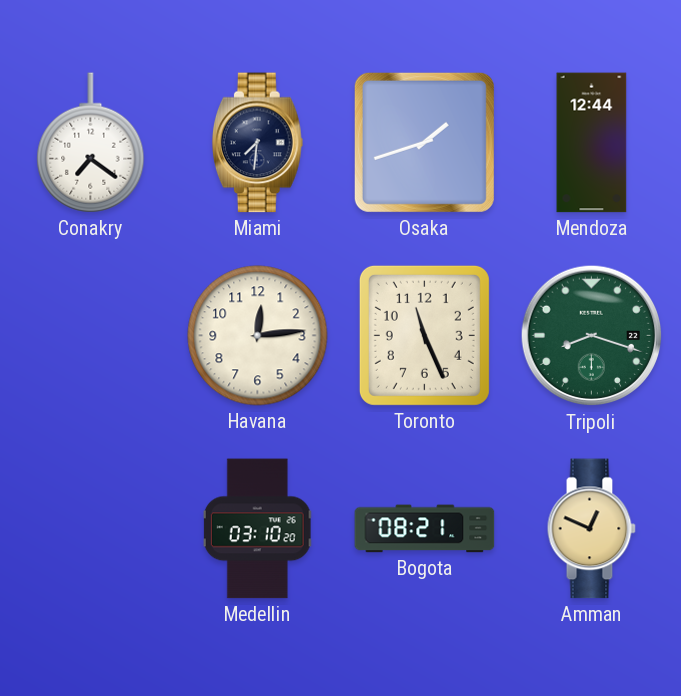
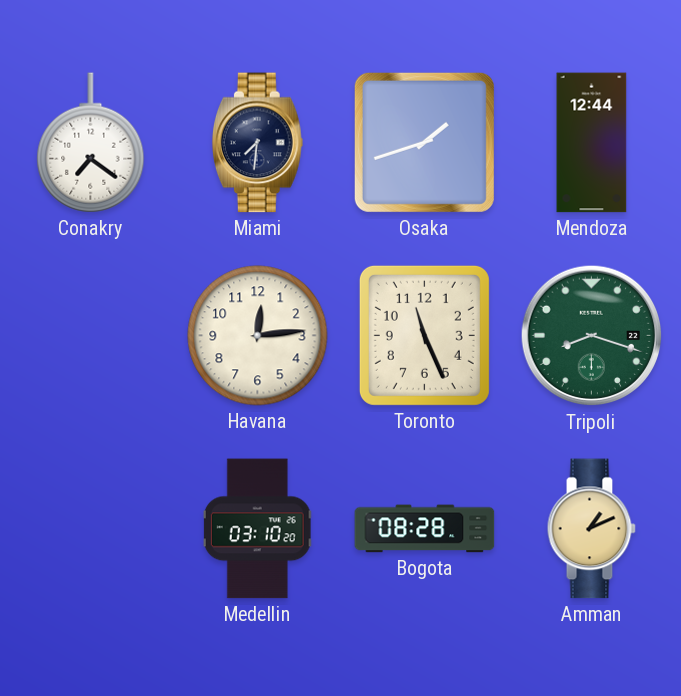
Bogota: 08:21 -> 08:28 (425, 529)
Amman: 12:49 -> 1:11 (591, 529)
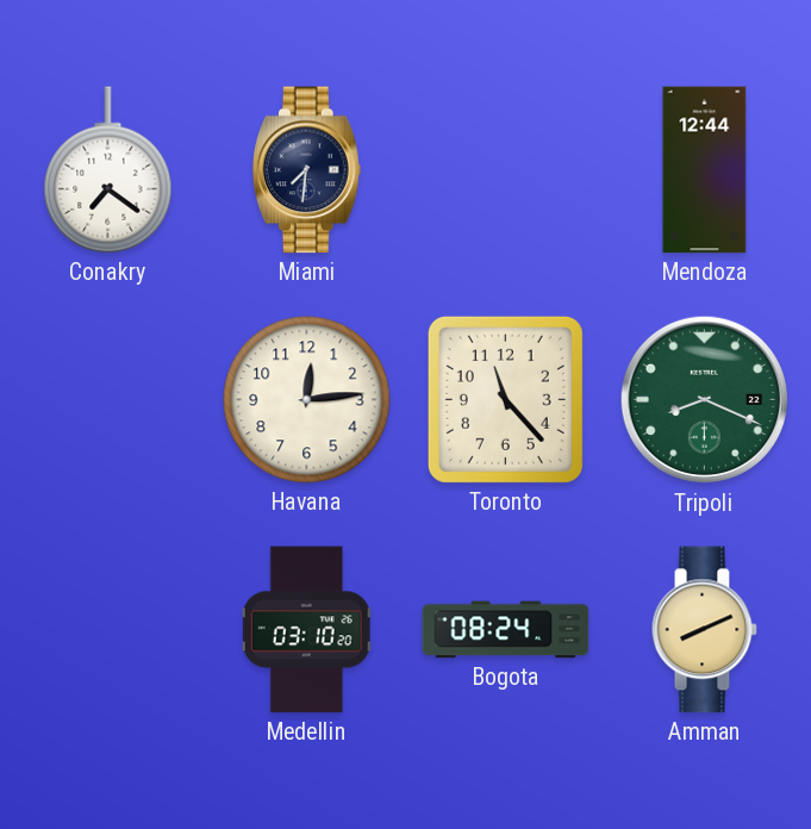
Osaka: 1:42 -> none (424, 142)
Toronto: 11:26 -> 11:23 (505, 399)
Tripoli: 8:18 -> 8:19 (705, 400)
Bogota: 08:28 -> 08:24 (506, 630)
Amman: 1:11 -> 8:11 (704, 630)
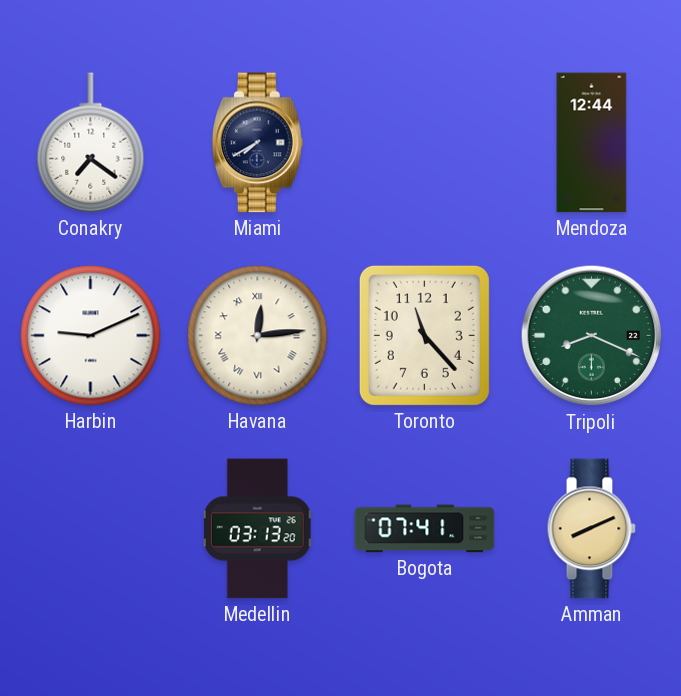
Miami: 7:31 -> 7:40 (257, 143)
Harbin: none -> 9:11 (91, 336)
Havana numerals: Arabic -> Roman (258, 336)
Medellin: 03:10 -> 03:13 (258, 529)
Bogota: 08:24 -> 07:41 (425, 529)
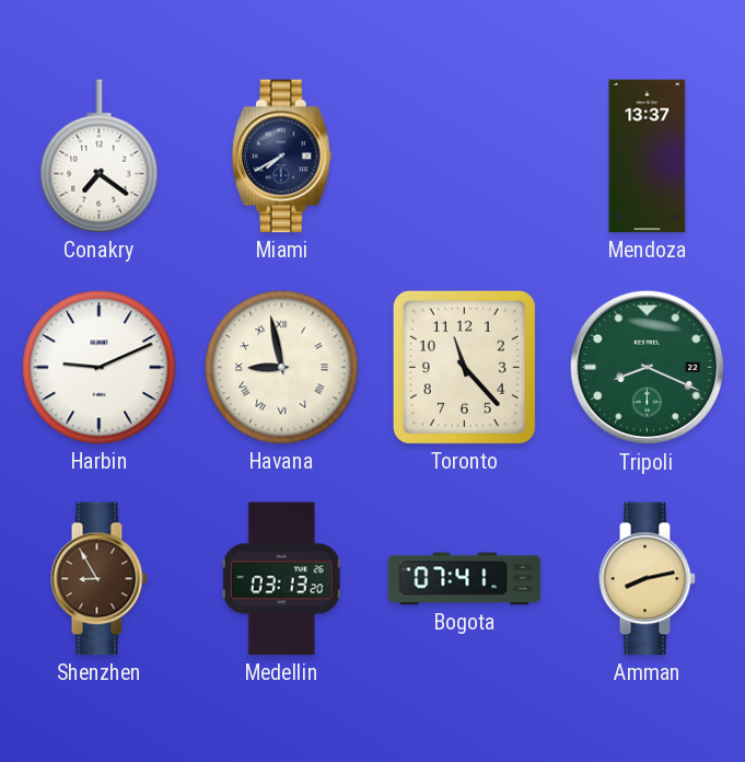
Mendoza: 12:44 -> 13:37 (648, 157)
Havana: 12:14 -> 8:58 (282, 368)
Shenzhen: none -> 8:55 (98, 579)
Amman: 8:11 -> 8:13 (647, 579)
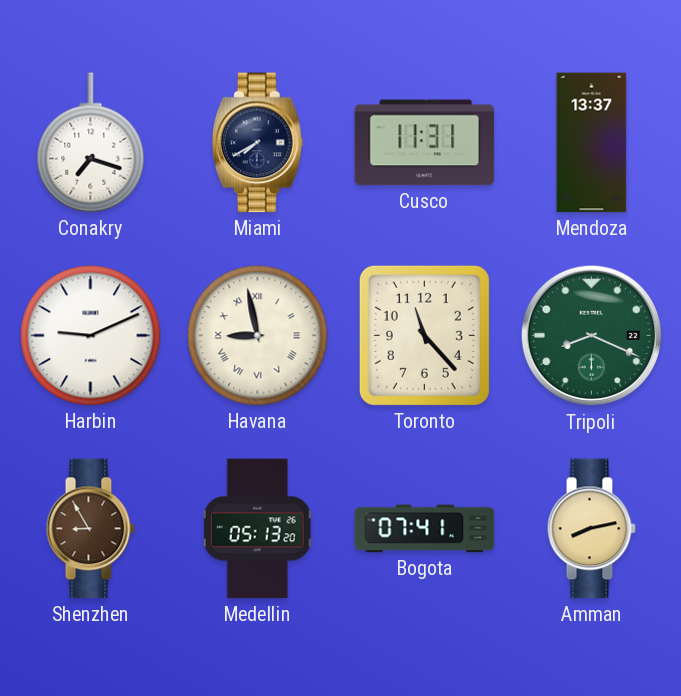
Conakry: 7:21 -> 7:18 (91, 143)
Cusco: none -> 11:31 (425, 143)
Medellin: 03:13 -> 05:13 (258, 529)
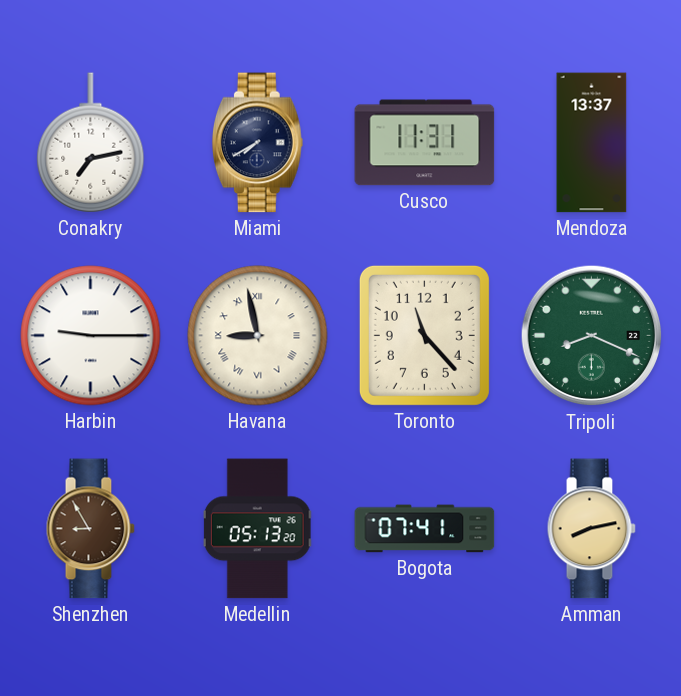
Conakry: 7:18 -> 7:13 (91, 143)
Harbin: 9:11 -> 9:15 (91, 336)
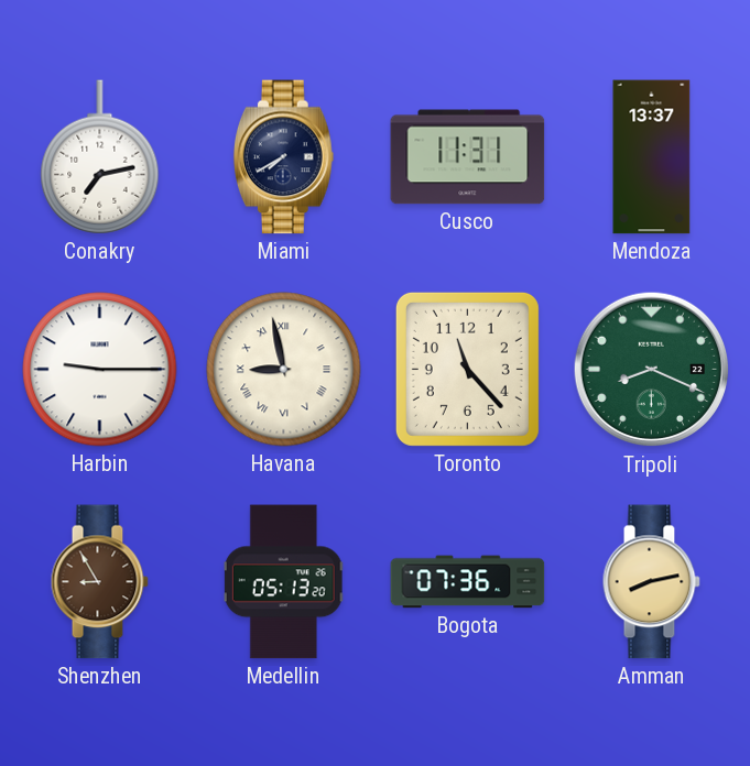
Bogota: 07:41 -> 07:36 (468, 582)
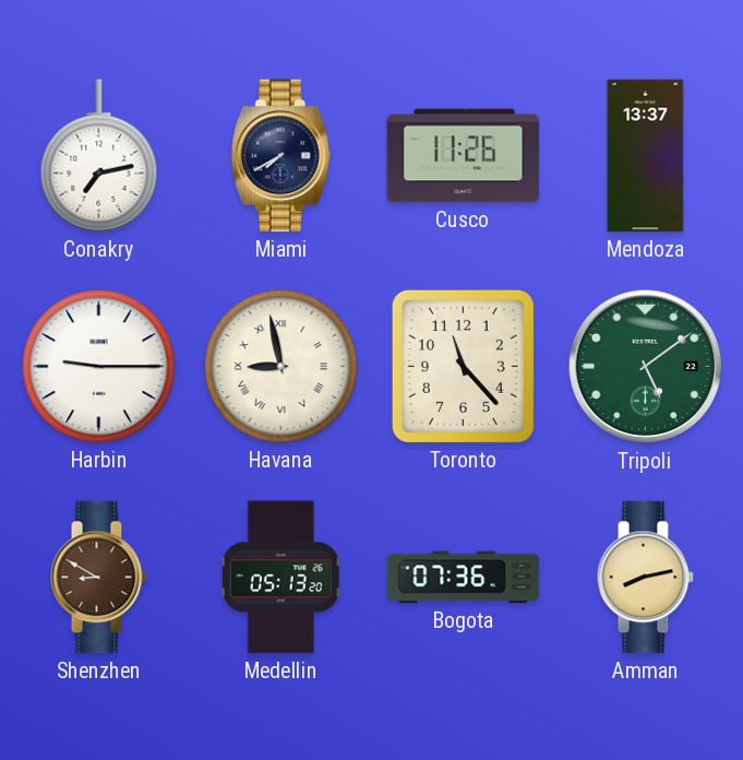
Cusco: 11:31 -> 11:26 (464, 156)
Tripoli: 8:19 -> 5:09 (646, 367)
Shenzhen: 8:55 -> 8:50 (98, 578)
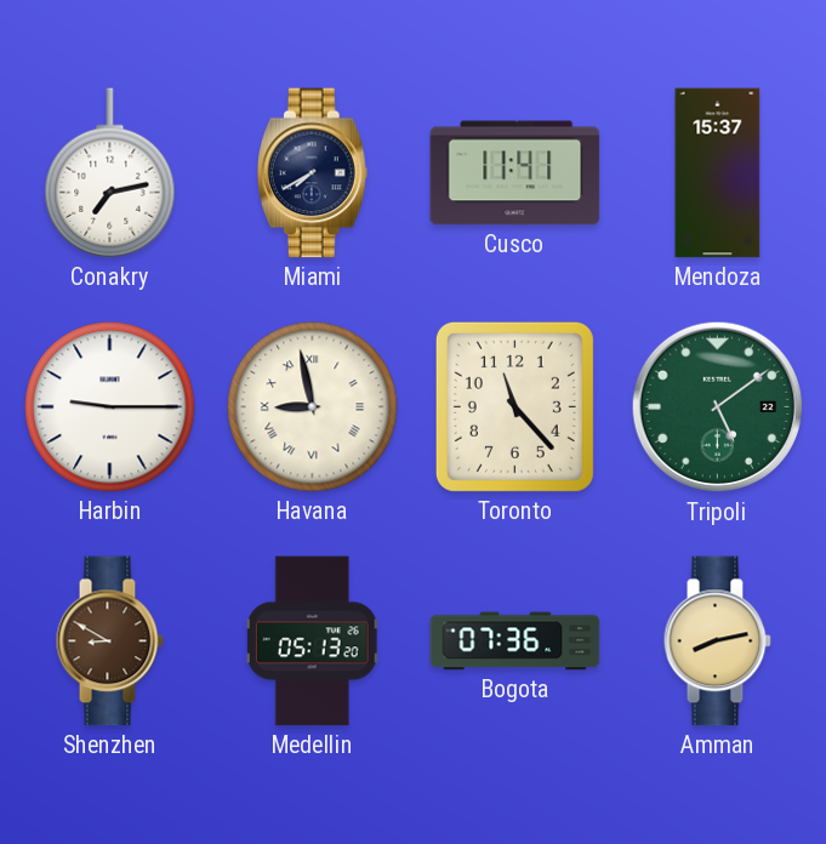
Cusco: 11:26 -> 11:41 (515, 173)
Mendoza: 13:37 -> 15:37 (718, 173)
